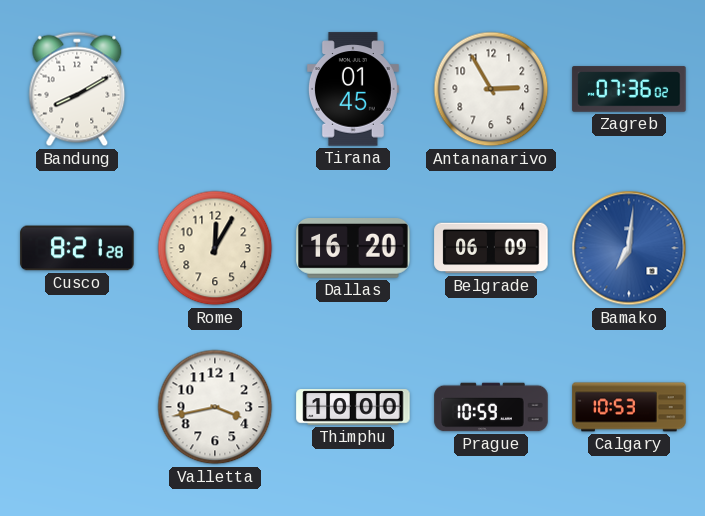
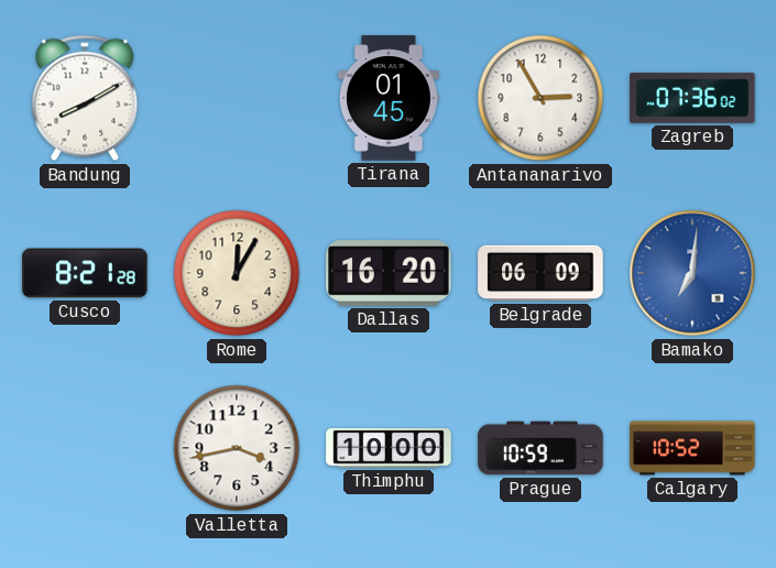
Calgary: 10:53 -> 10:52 (692, 448)
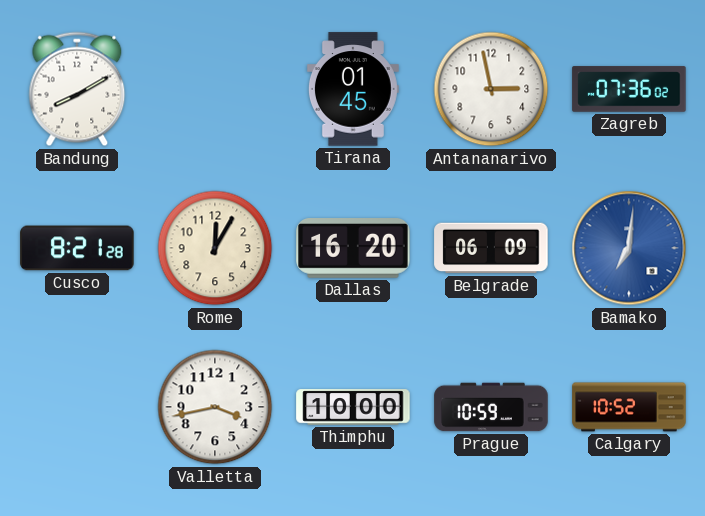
Antananarivo: 2:55 -> 2:58 (491, 89)
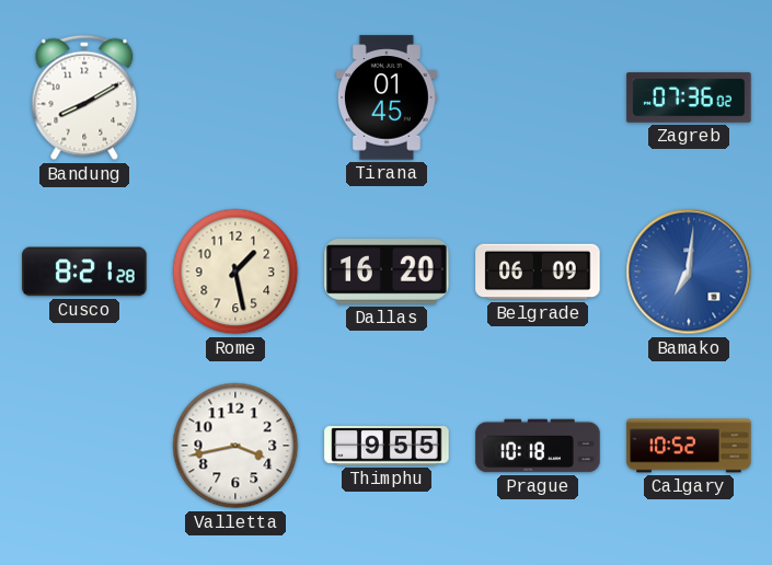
Antananarivo: 2:58 -> none (491, 89)
Rome: 12:05 -> 1:28 (235, 272)
Thimphu: 10:00 -> 9:55 (387, 446)
Prague: 10:59 -> 10:18 (538, 446)
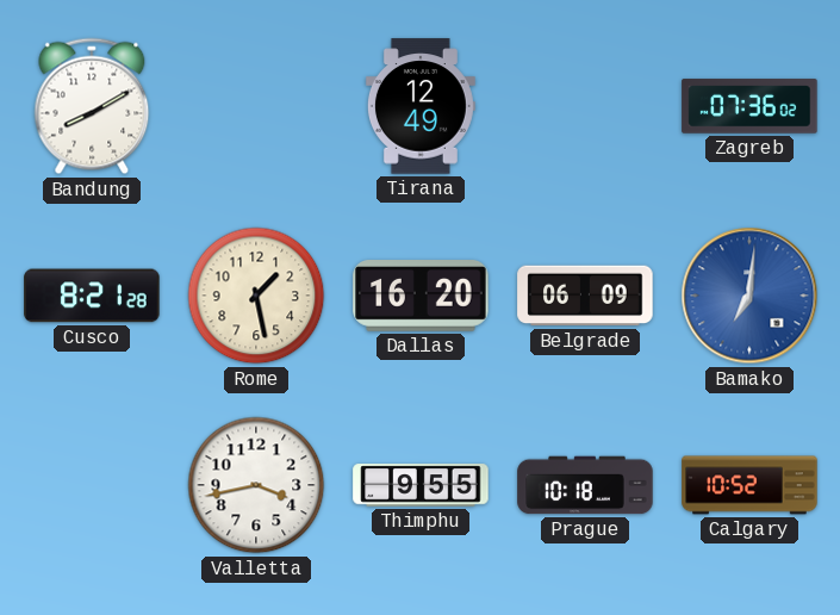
Tirana: 01:45 -> 12:49 (421, 106)
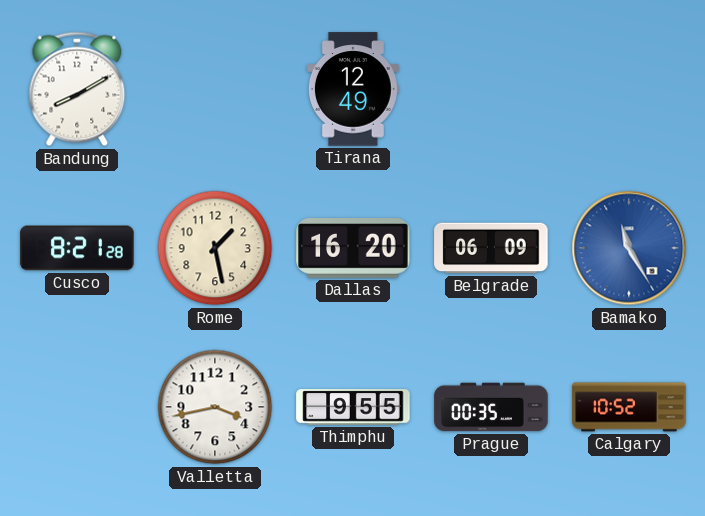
Zagreb: 07:36 -> none (749, 106)
Bamako: 7:01 -> 11:25 (629, 248)
Prague: 10:18 -> 00:35 (491, 407)
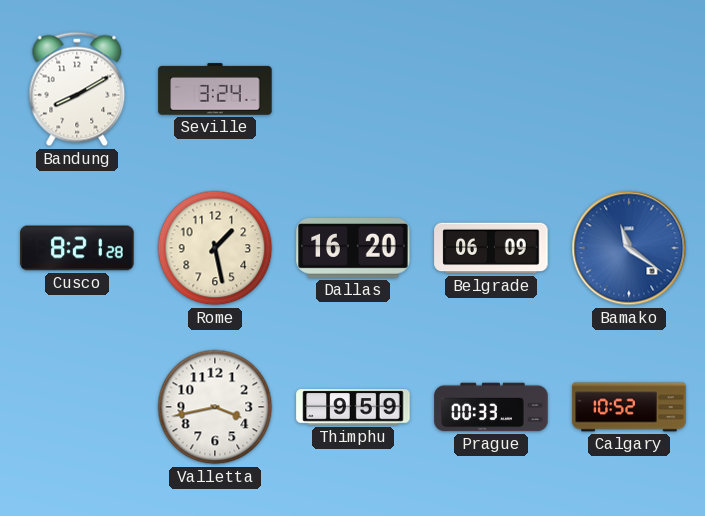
Seville: none -> 3:24 (215, 89)
Tirana: 12:49 -> none (353, 89)
Bamako: 11:25 -> 11:21 (629, 248)
Thimphu: 9:55 -> 9:59 (353, 407)
Prague: 00:35 -> 00:33 (491, 407)
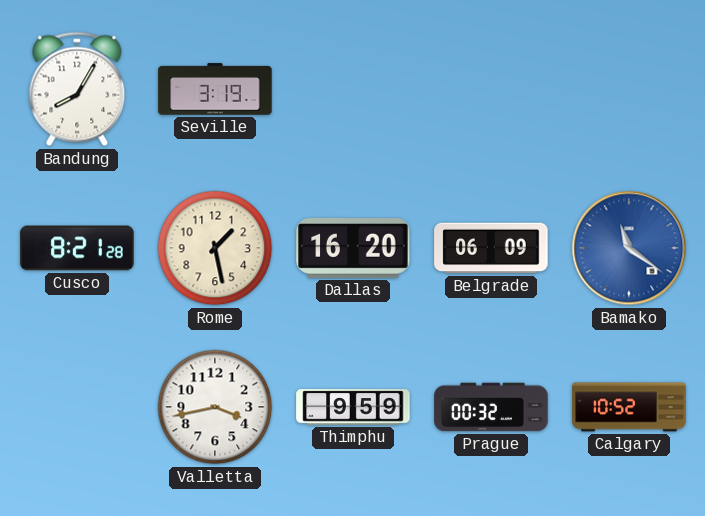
Bandung: 8:10 -> 8:05 (77, 89)
Seville: 3:24 -> 3:19 (215, 89)
Prague: 00:33 -> 00:32 (491, 407)
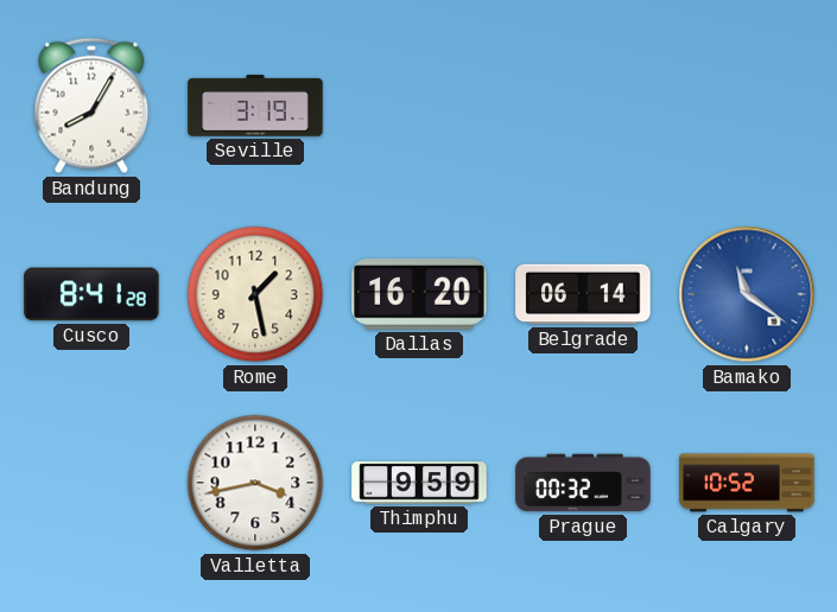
Cusco: 8:21 -> 8:41 (91, 294)
Belgrade: 06:09 -> 06:14 (583, 294)
